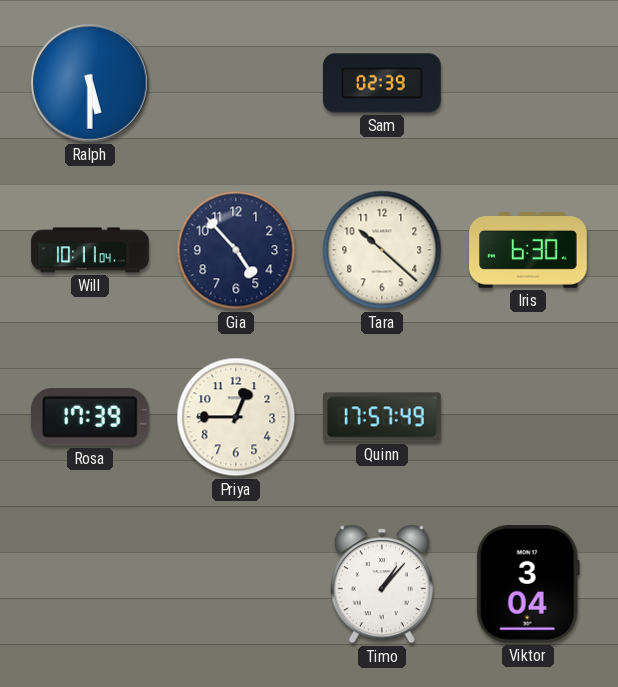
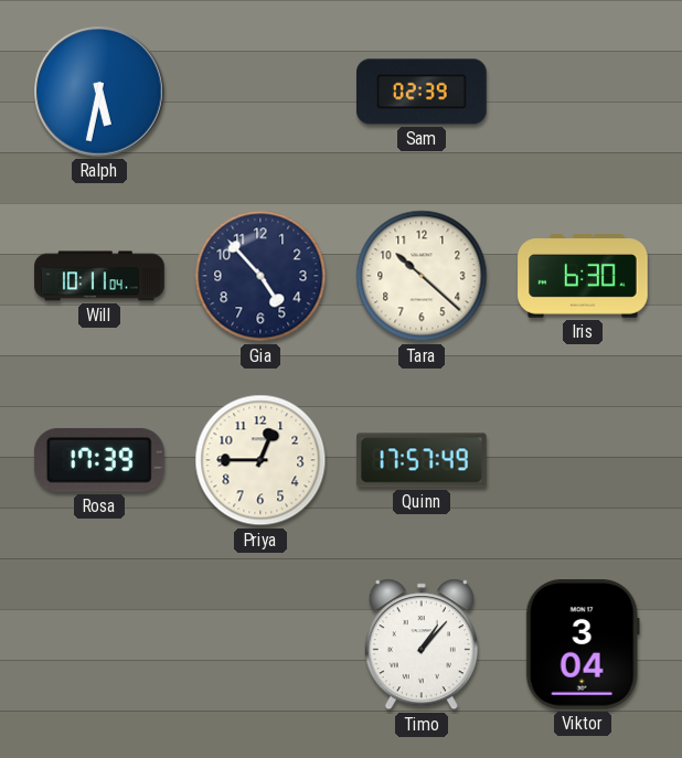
Ralph: 5:30 -> 5:32 (99, 92)
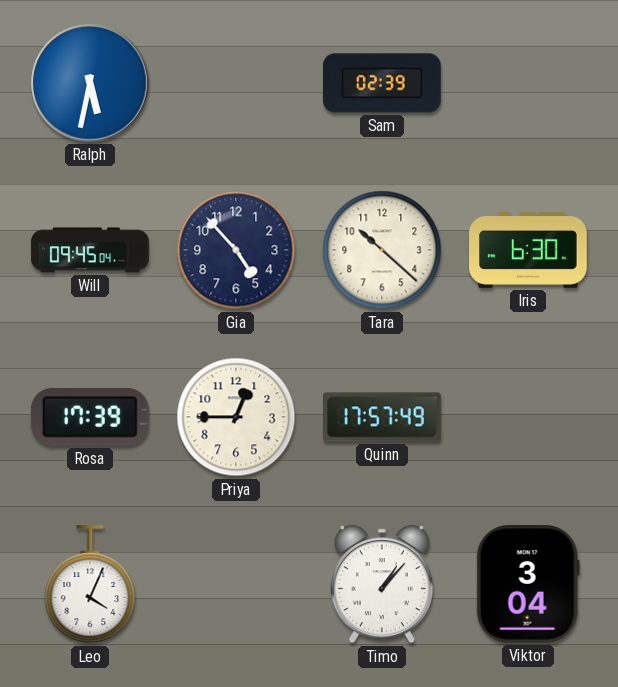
Will: 10:11 -> 09:45 (90, 250)
Leo: none -> 4:04 (90, 585)
